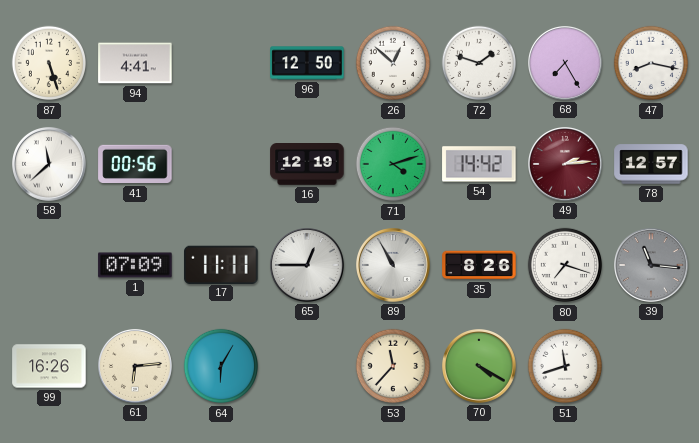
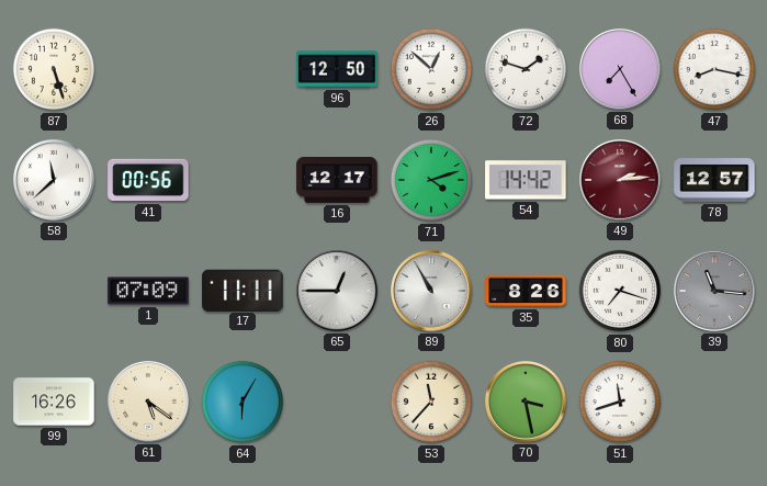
94: 4:41 -> none (135, 63)
16: 12:19 -> 12:17 (337, 180)
61: 6:14 -> 5:21 (149, 403)
70: 4:20 -> 3:28 (527, 403)
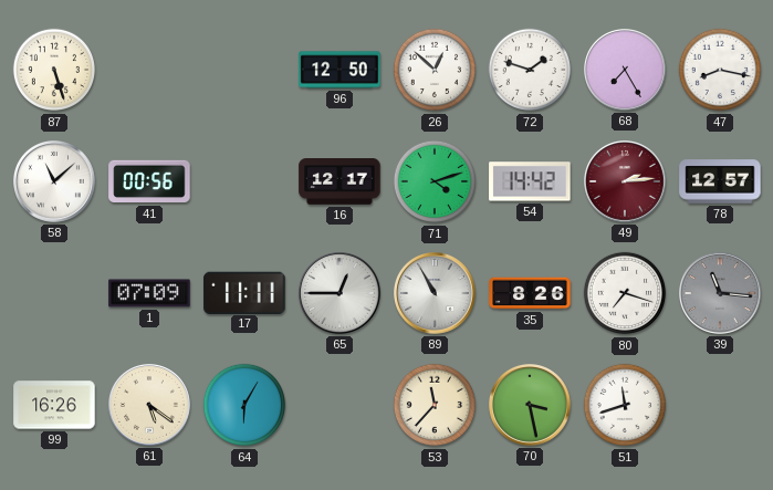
58: 11:38 -> 11:08 (55, 183)
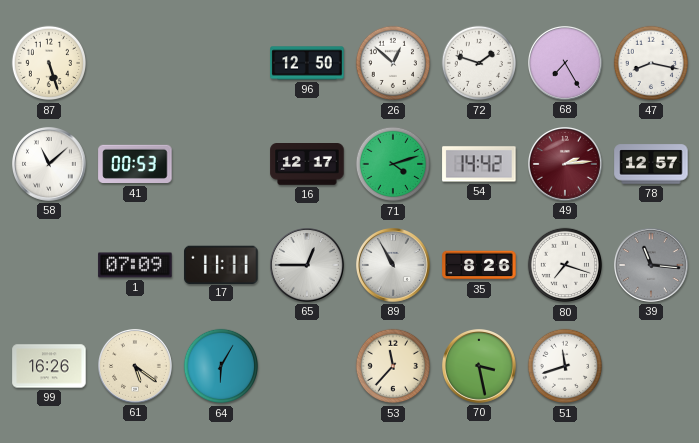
41: 00:56 -> 00:53 (135, 164)
